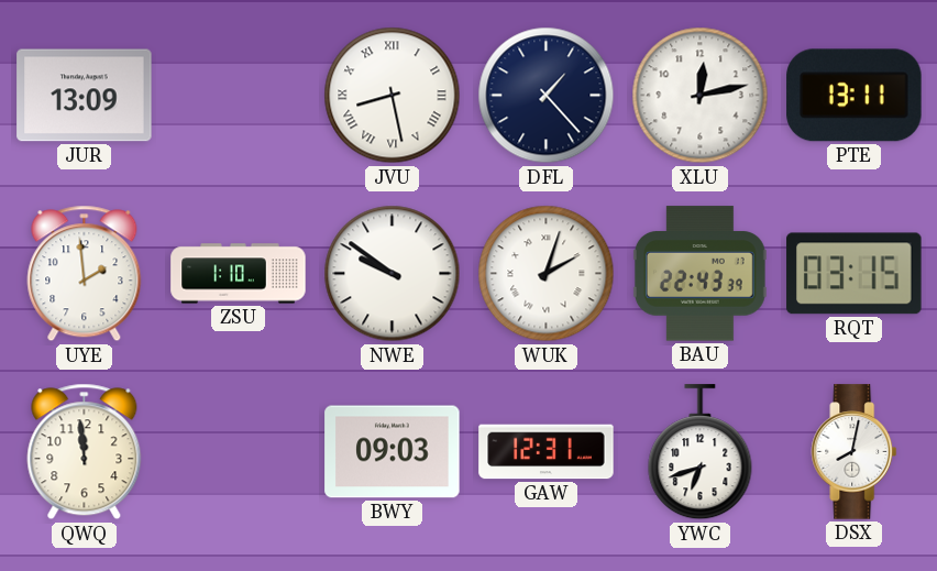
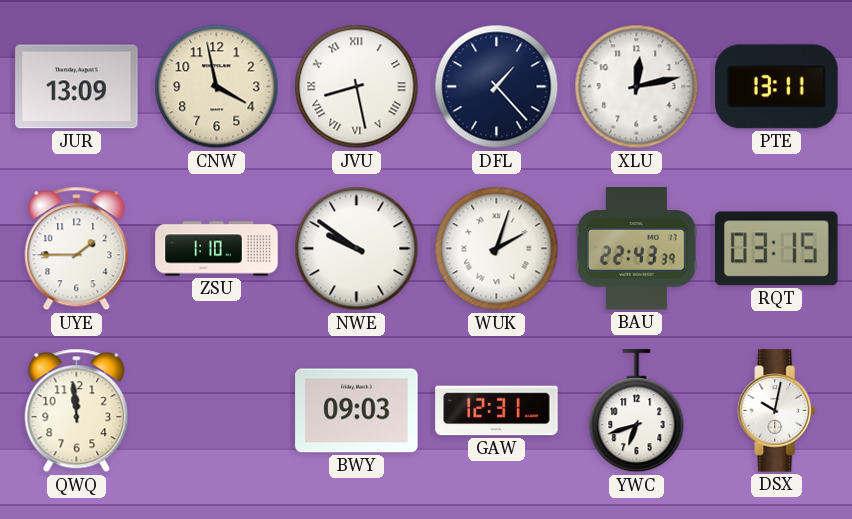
CNW: none -> 3:58 (217, 87)
UYE: 1:59 -> 1:45 (77, 249)
DSX: 8:02 -> 10:02 (777, 411)
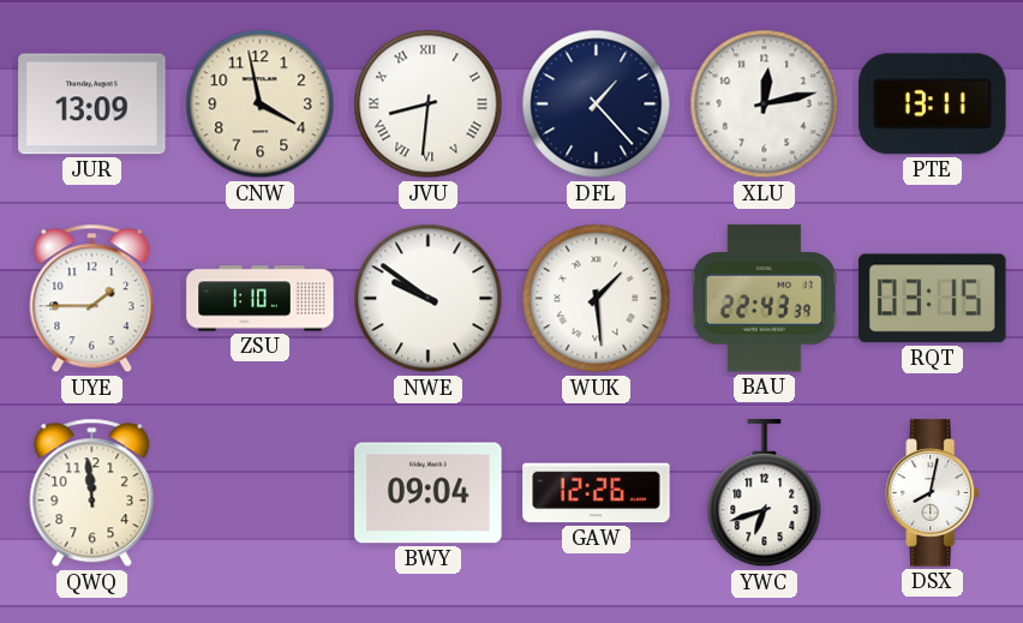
JVU: 8:28 -> 8:31 (429, 104)
WUK: 2:03 -> 1:29 (597, 299)
BWY: 09:03 -> 09:04 (429, 493)
GAW: 12:31 -> 12:26 (597, 493)
DSX: 10:02 -> 8:02 (933, 493)
